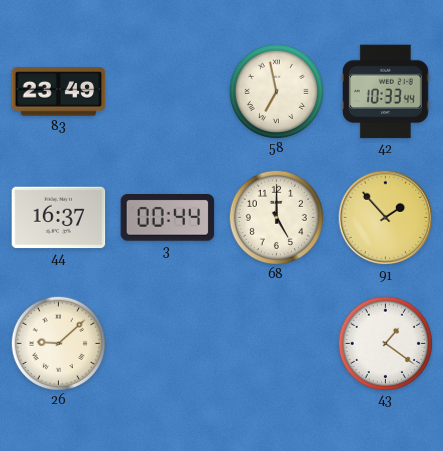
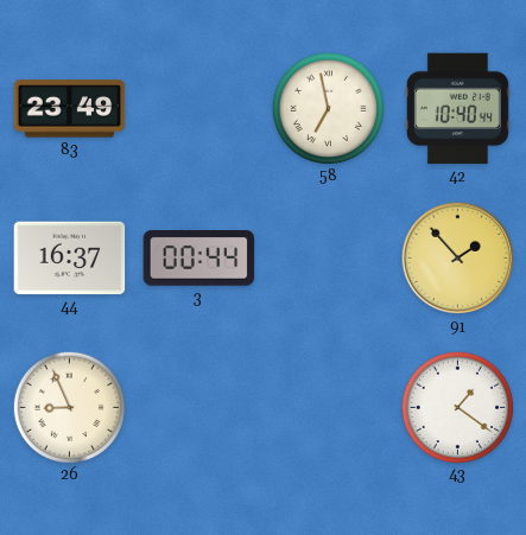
42: 10:33 -> 10:40 (458, 109)
68: 5:00 -> none (276, 217)
26: 9:08 -> 8:56 (69, 407)
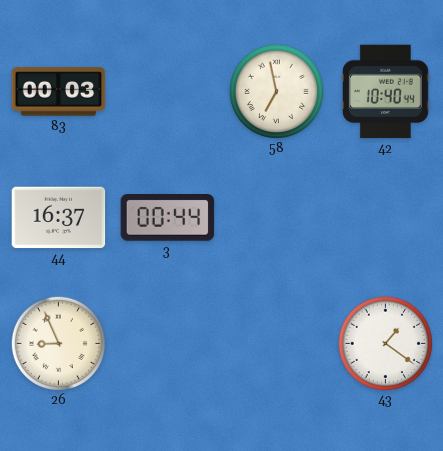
83: 23:49 -> 00:03 (59, 92)
91: 1:53 -> none (458, 259)
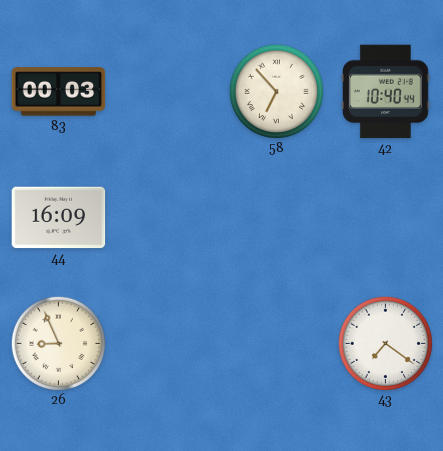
58: 6:58 -> 6:53 (276, 91)
44: 16:37 -> 16:09 (59, 218)
3: 00:44 -> none (168, 218)
43: 1:21 -> 7:21 (385, 343)
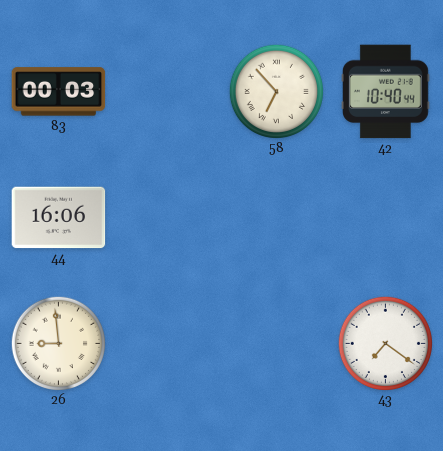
44: 16:09 -> 16:06 (59, 218)
26: 8:56 -> 8:59 (58, 343)
